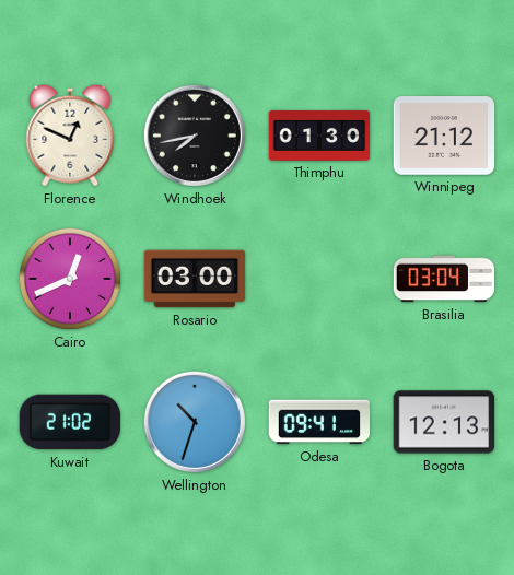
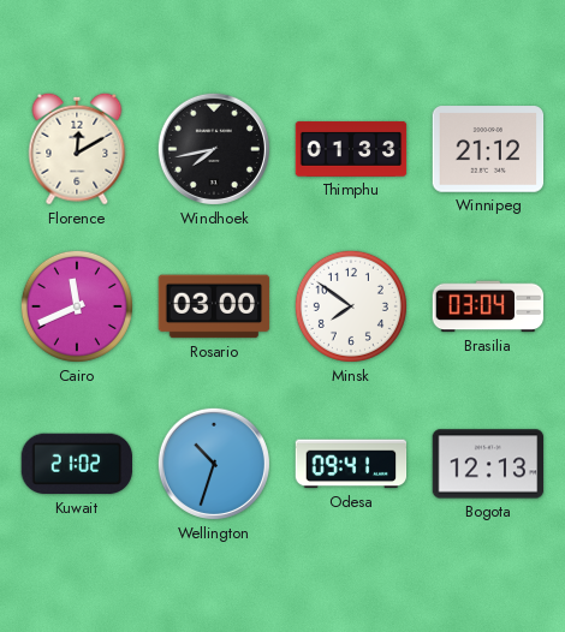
Florence: 12:49 -> 12:10 (77, 149)
Thimphu: 01:30 -> 01:33 (351, 149)
Cairo: 12:41 -> 11:41 (77, 306)
Minsk: none -> 7:51 (351, 306)
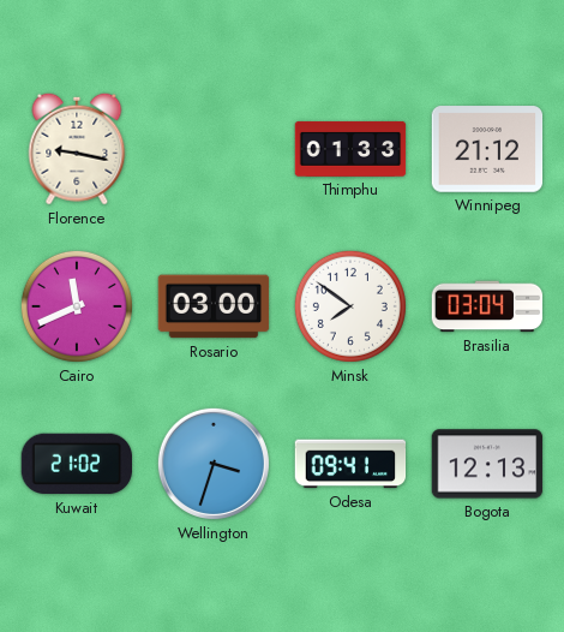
Florence: 12:10 -> 9:17 (77, 149)
Windhoek: 7:43 -> none (214, 149)
Wellington: 10:33 -> 3:33 (214, 464)
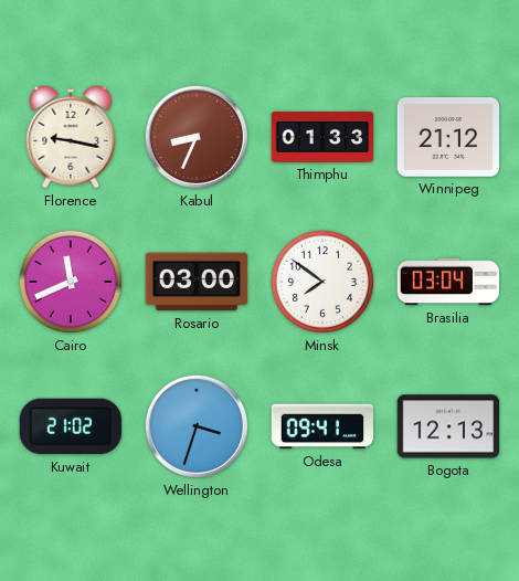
Kabul: none -> 8:34 (197, 137)
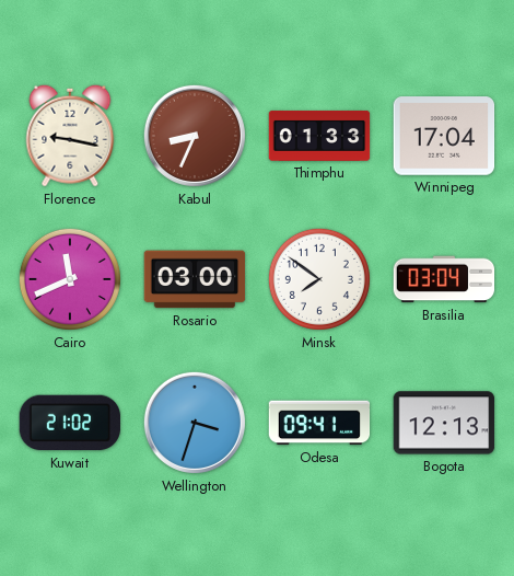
Winnipeg: 21:12 -> 17:04 (444, 136)
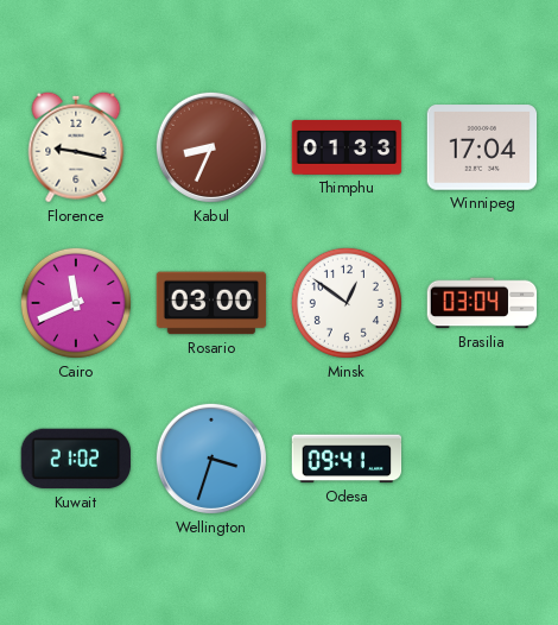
Minsk: 7:51 -> 12:51 (347, 303)
Bogota: 12:13 -> none (444, 423)
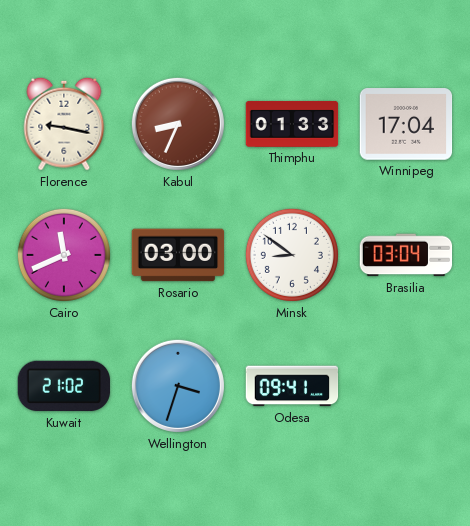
Minsk: 12:51 -> 8:51 (292, 255)
